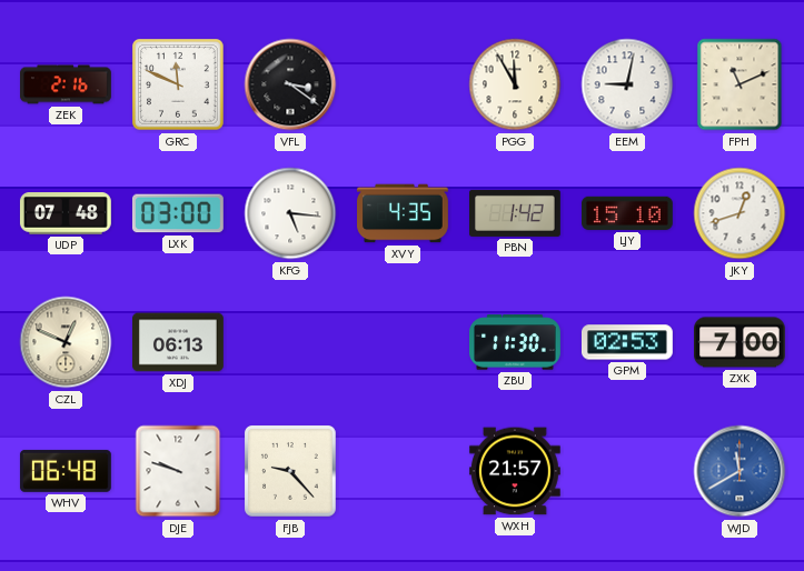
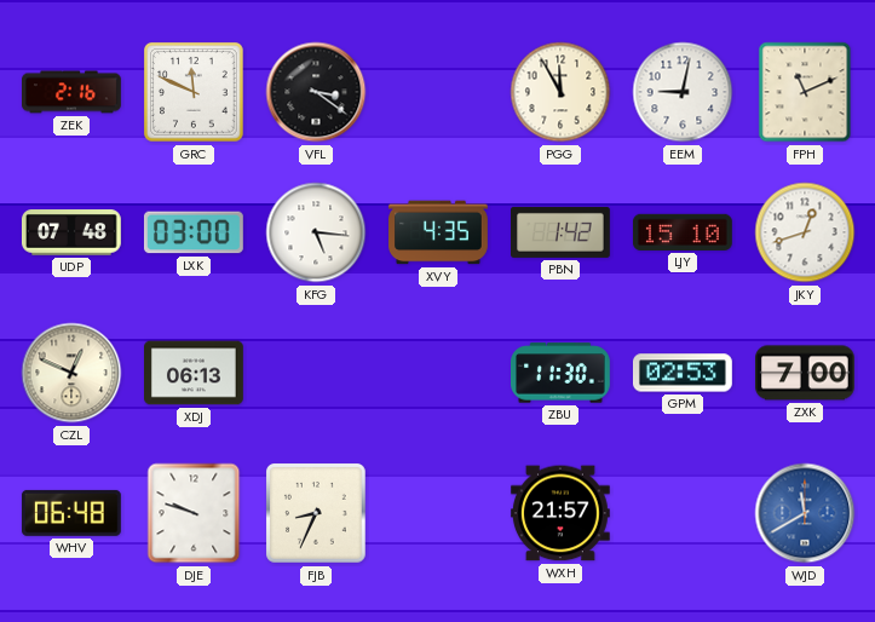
FJB: 9:23 -> 8:34 (317, 514)
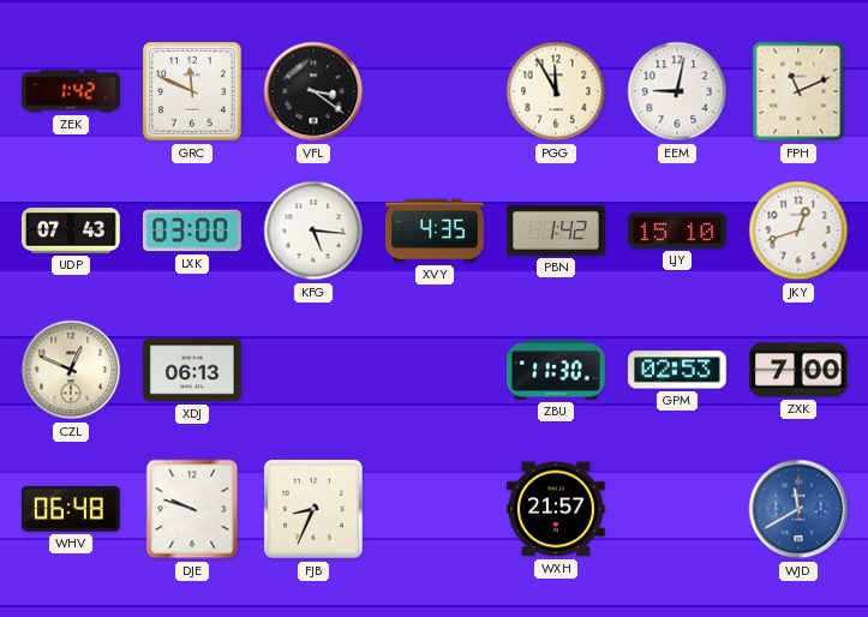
ZEK: 2:16 -> 1:42 (72, 91)
UDP: 07:48 -> 07:43 (71, 230)
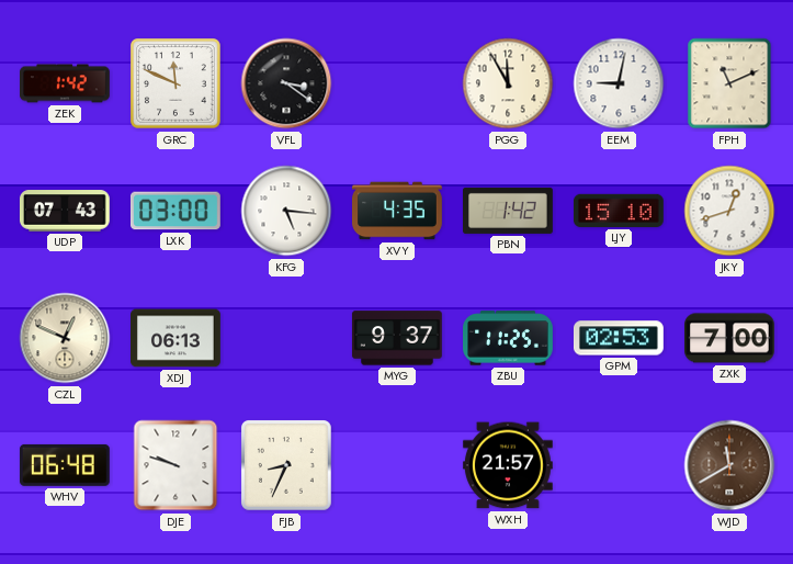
MYG: none -> 9:37 (397, 338)
ZBU: 11:30 -> 11:25 (509, 338)
WJD dial: blue -> brown (729, 465)
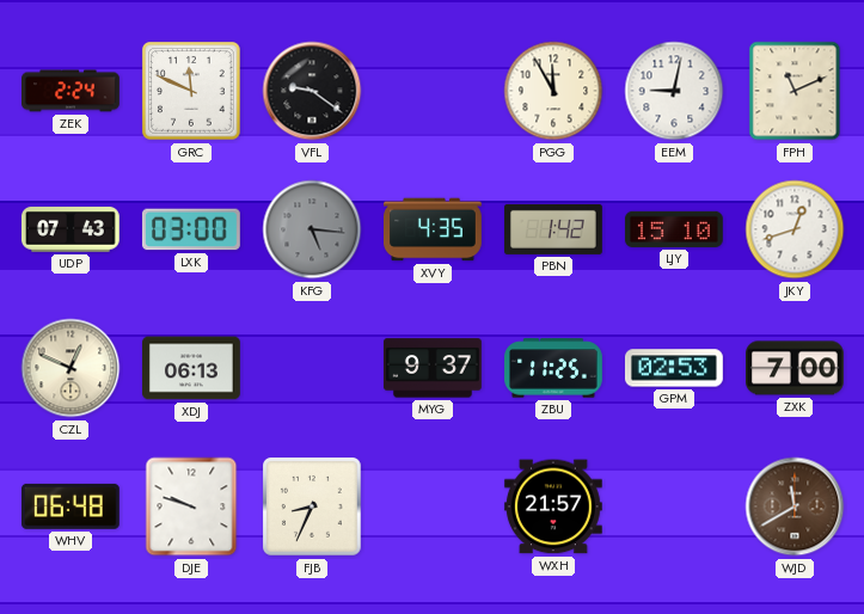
ZEK: 1:42 -> 2:24 (72, 91)
VFL: 3:21 -> 9:21 (312, 91)
KFG dial: white -> grey (312, 229)
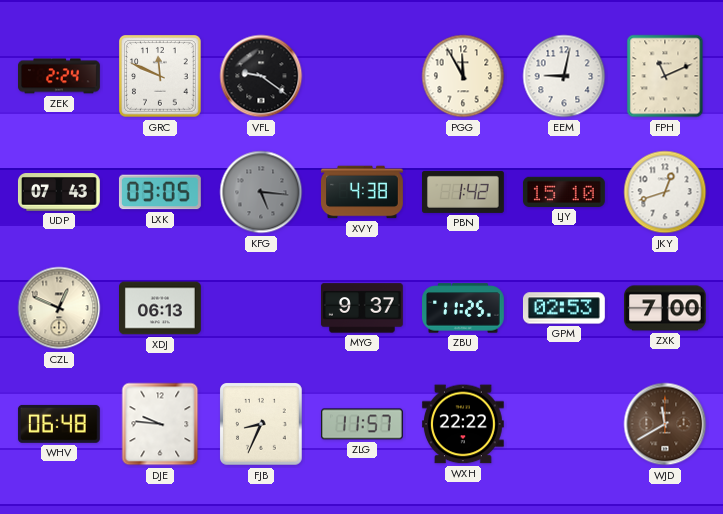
LXK: 03:00 -> 03:05 (160, 192)
XVY: 4:35 -> 4:38 (363, 192)
DJE: 9:48 -> 9:46 (160, 424)
ZLG: none -> 11:57 (362, 424)
WXH: 21:57 -> 22:22 (463, 424)
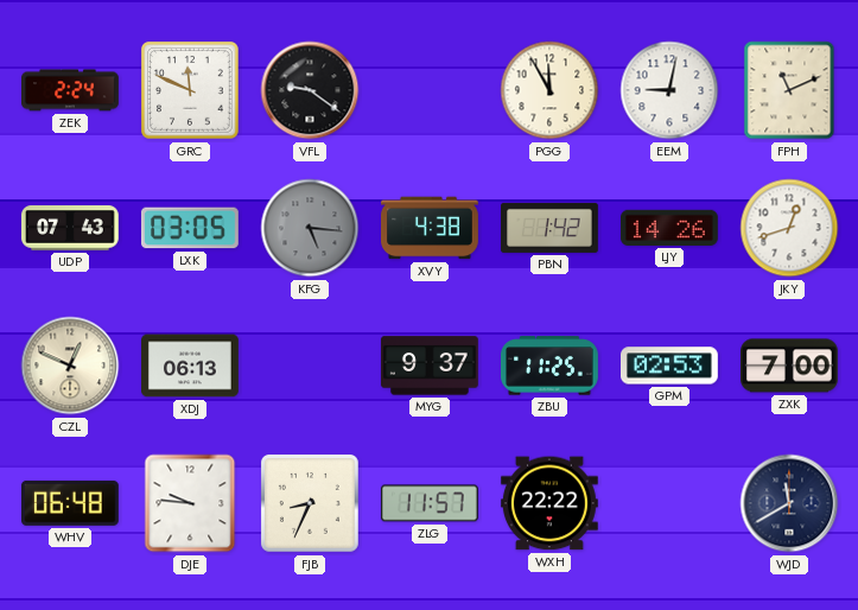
LJY: 15:10 -> 14:26 (669, 228)
WJD dial: brown -> navy (789, 503)
